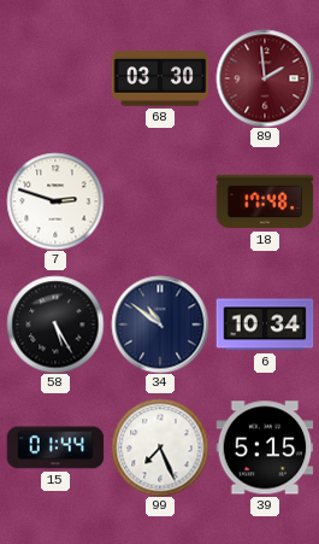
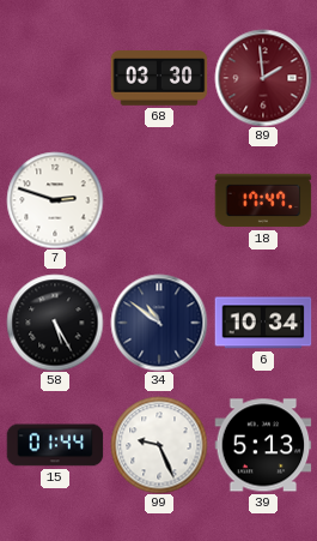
18: 17:48 -> 17:47 (263, 200)
99: 7:26 -> 9:26 (159, 445)
39: 5:15 -> 5:13 (263, 445)
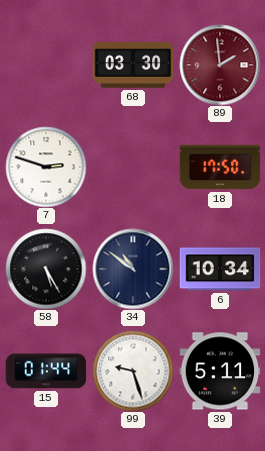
18: 17:47 -> 17:50 (220, 167)
99: 9:26 -> 9:27 (133, 371)
39: 5:13 -> 5:11 (220, 371)
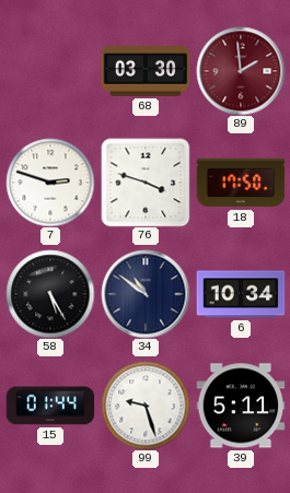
76: none -> 3:48 (146, 183)
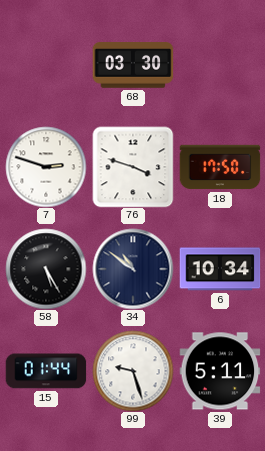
89: 1:59 -> none (241, 71)
